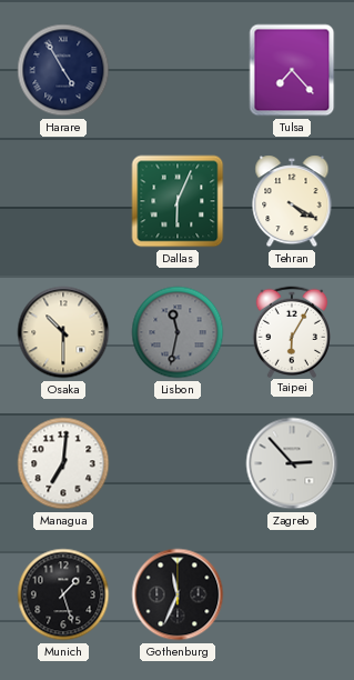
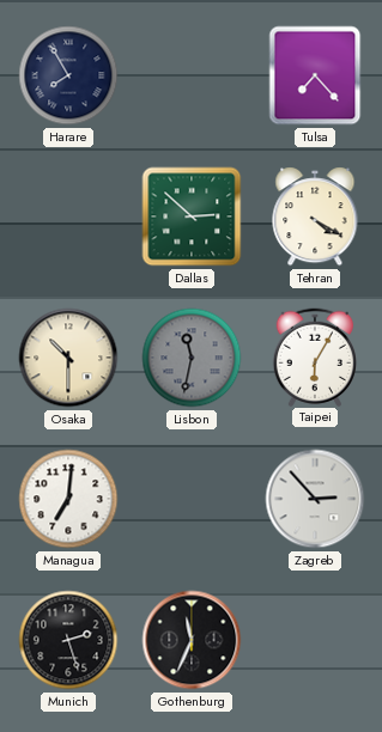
Harare: 4:55 -> 7:55 (68, 75)
Dallas: 6:04 -> 2:52 (192, 216)
Munich: 1:27 -> 2:27 (68, 640)
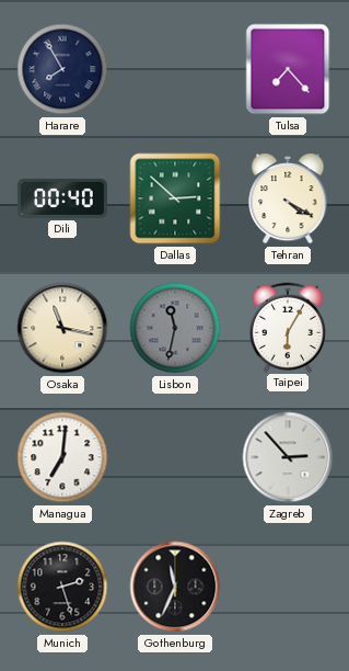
Dili: none -> 00:40 (62, 198)
Osaka: 10:30 -> 11:17 (62, 328)
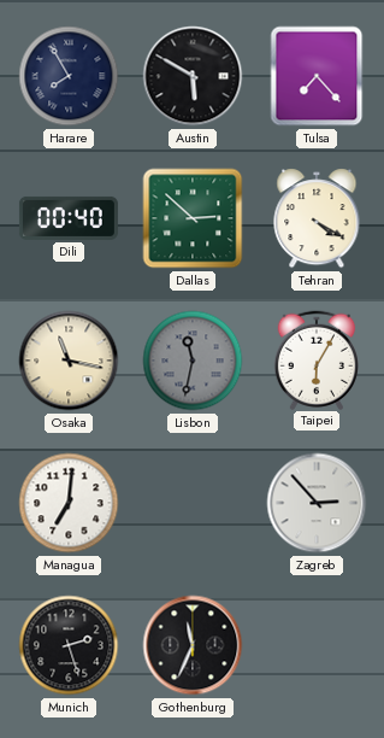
Austin: none -> 5:50 (193, 76)
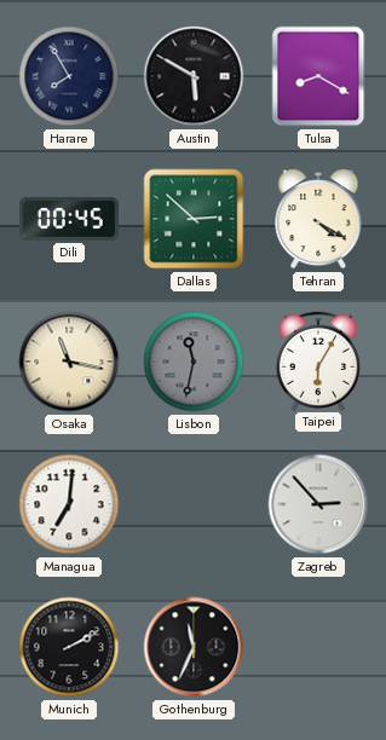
Tulsa: 7:23 -> 8:20 (318, 76)
Dili: 00:40 -> 00:45 (69, 219)
Munich: 2:27 -> 2:10 (69, 647)
